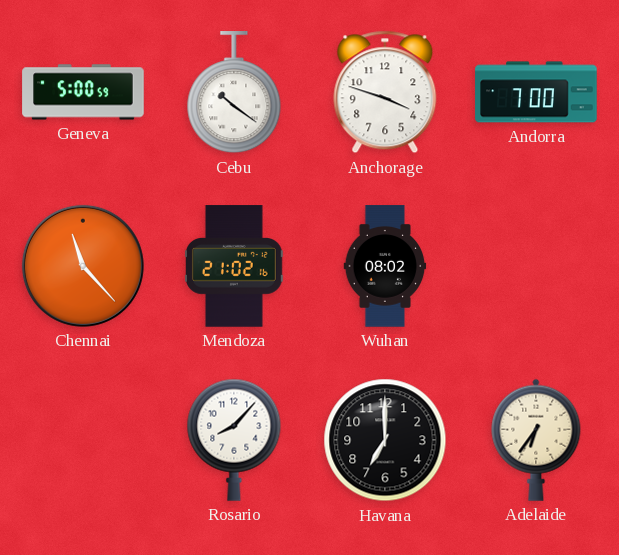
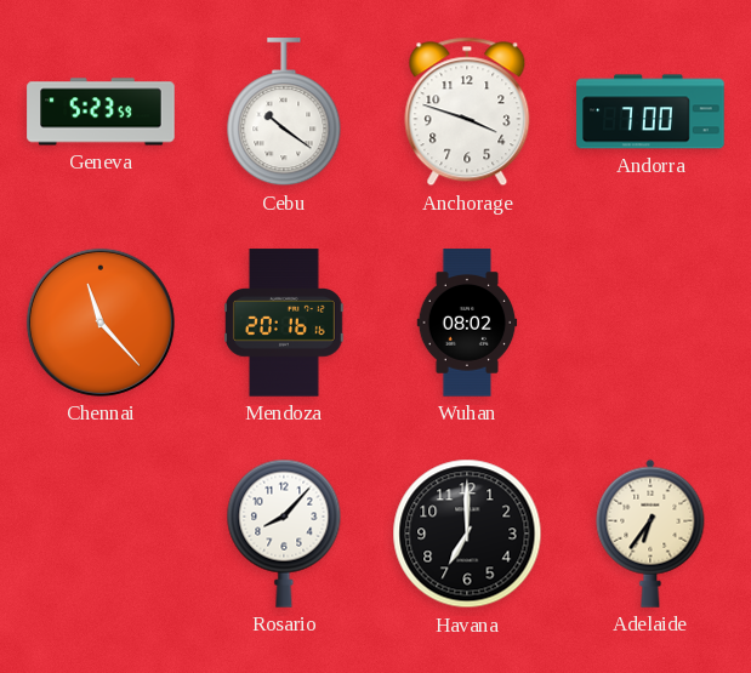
Geneva: 5:00 -> 5:23 (101, 112)
Mendoza: 21:02 -> 20:16 (285, 323)
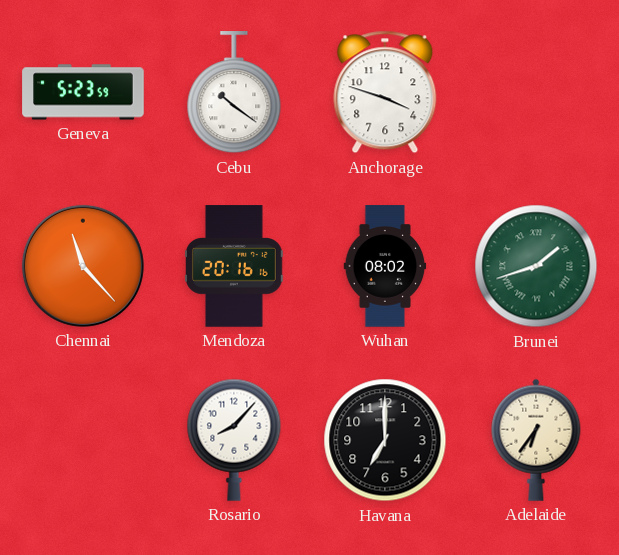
Andorra: 7:00 -> none (650, 112)
Brunei: none -> 1:42 (536, 266)
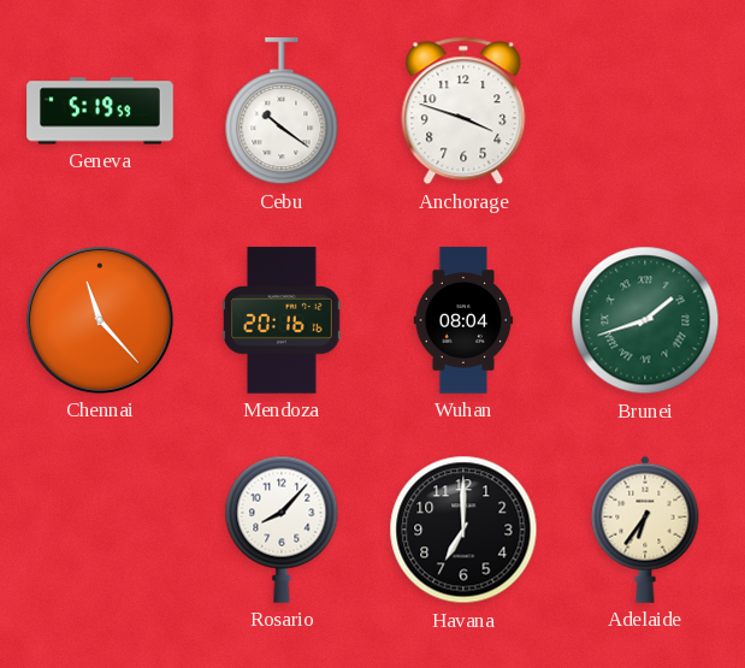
Geneva: 5:23 -> 5:19 (100, 111)
Wuhan: 08:02 -> 08:04 (463, 320)
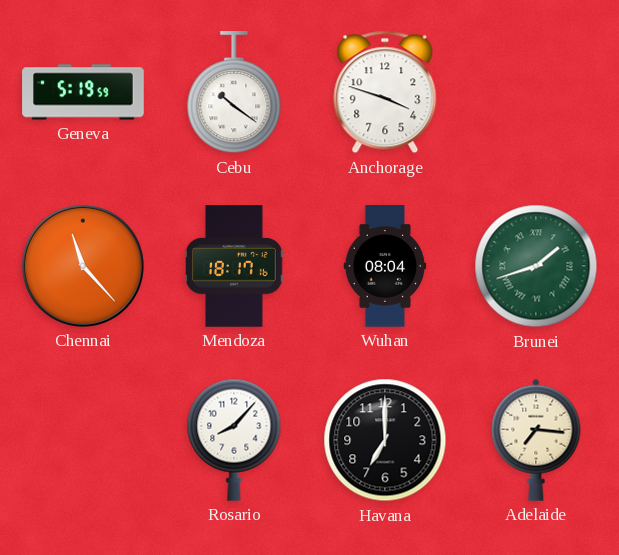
Mendoza: 20:16 -> 18:17 (235, 266)
Adelaide: 6:36 -> 7:16 (536, 440)
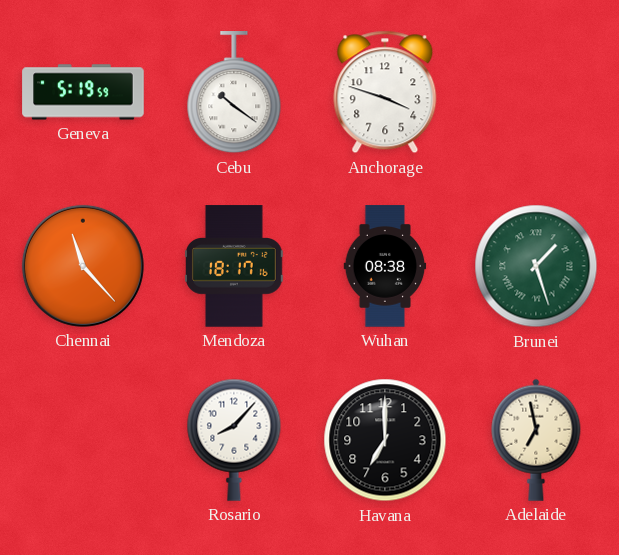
Wuhan: 08:04 -> 08:38 (385, 266)
Brunei: 1:42 -> 1:27 (536, 266)
Adelaide: 7:16 -> 6:58 (536, 440)
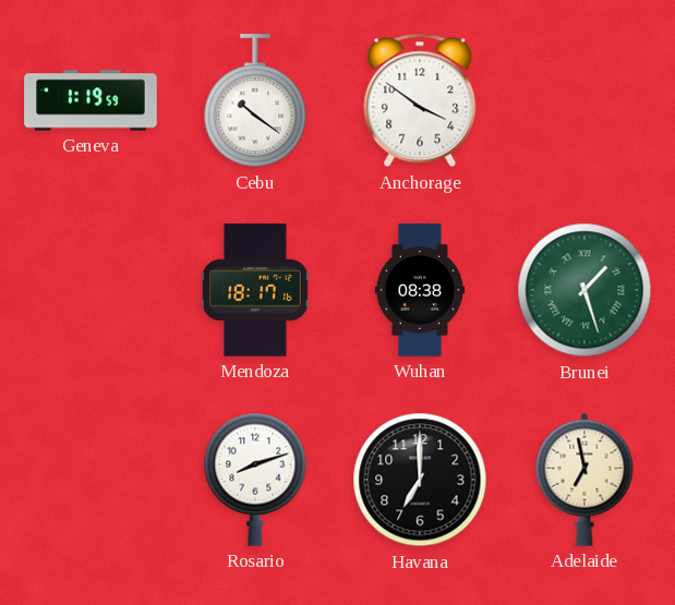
Geneva: 5:19 -> 1:19 (91, 100)
Anchorage: 3:48 -> 3:51 (420, 100)
Chennai: 11:23 -> none (83, 266)
Rosario: 8:07 -> 8:12 (255, 480)
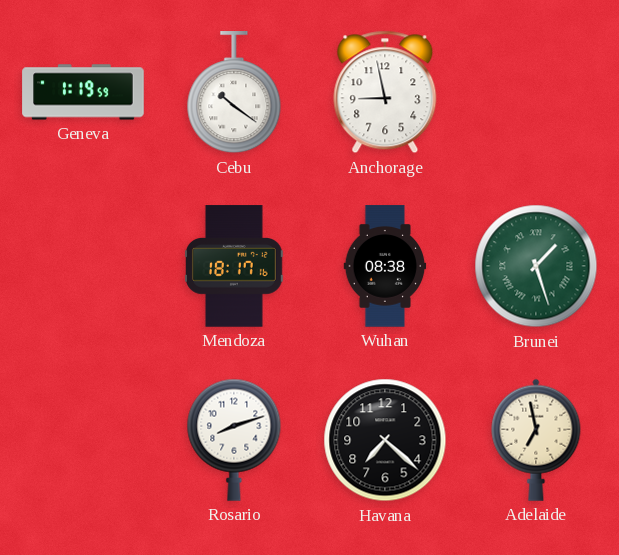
Anchorage: 3:51 -> 8:58 (385, 92)
Havana: 7:00 -> 7:22 (385, 440)
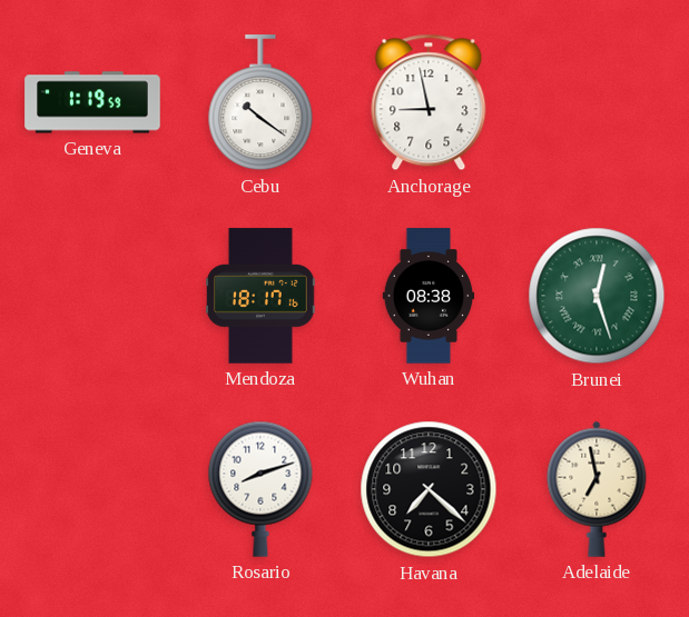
Brunei: 1:27 -> 12:27 (597, 296)
